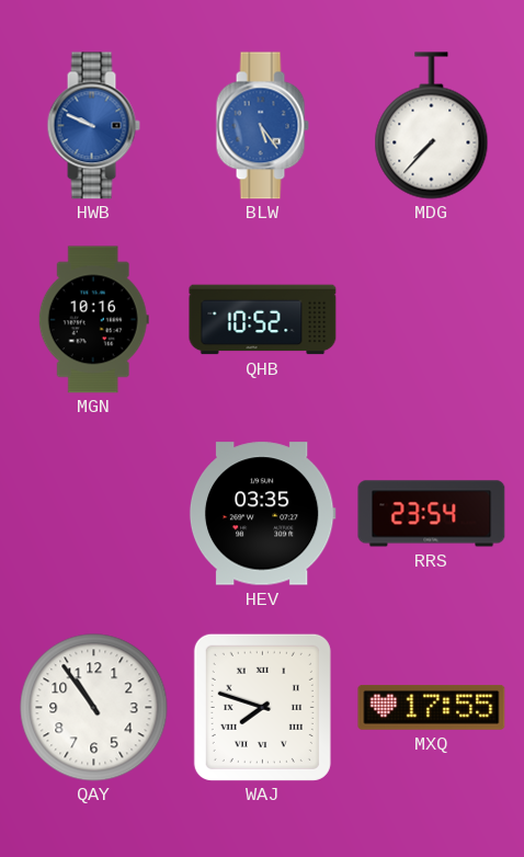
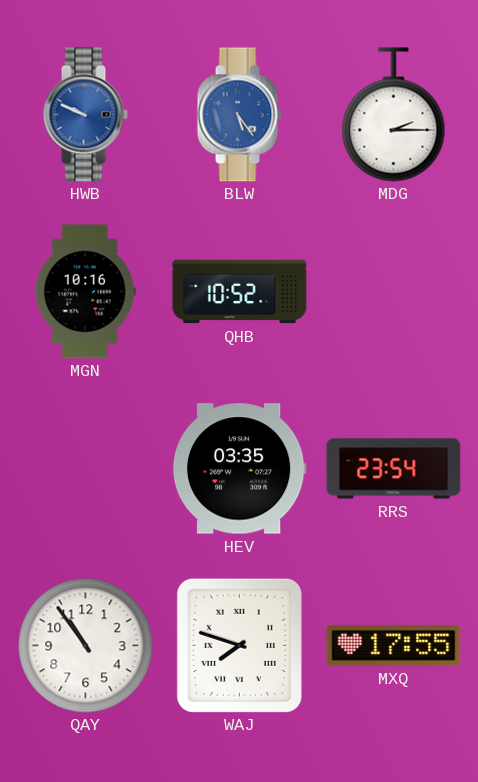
MDG: 7:37 -> 2:15 (394, 115)
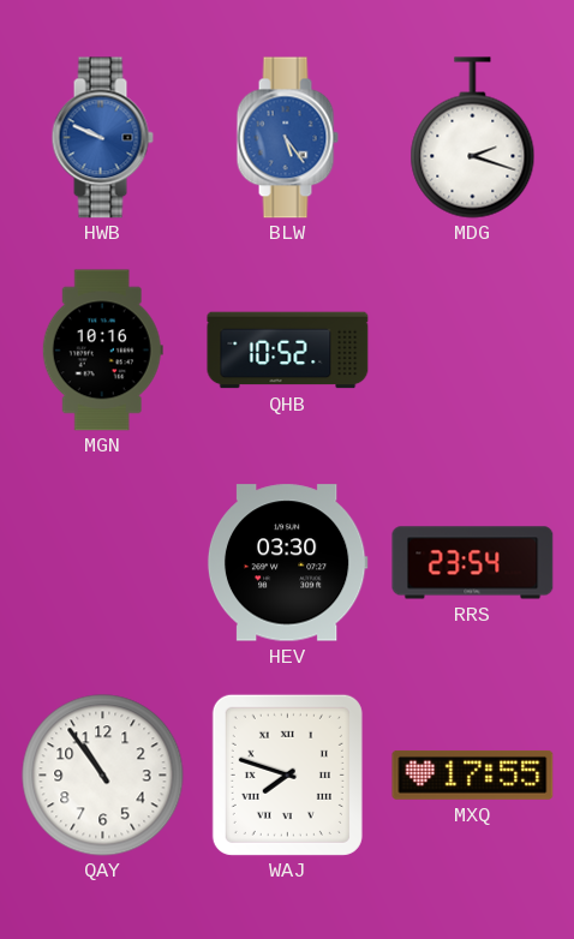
MDG: 2:15 -> 2:18 (473, 138)
HEV: 03:35 -> 03:30 (287, 563)
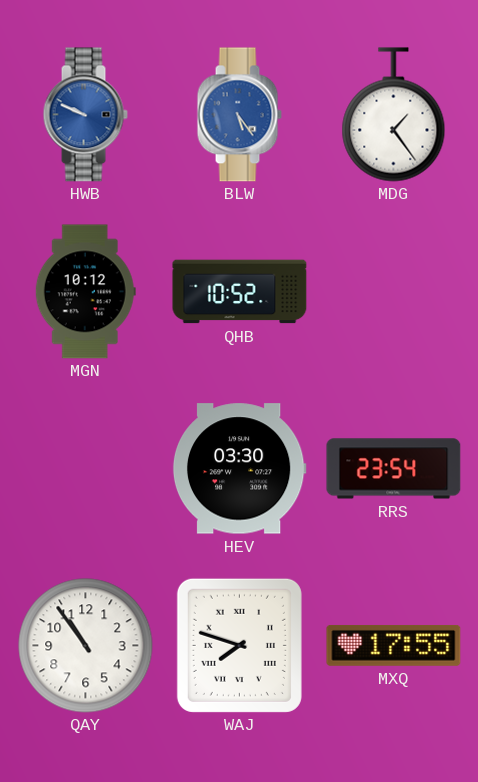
MDG: 2:18 -> 1:24 (394, 115)
MGN: 10:16 -> 10:12 (85, 292)
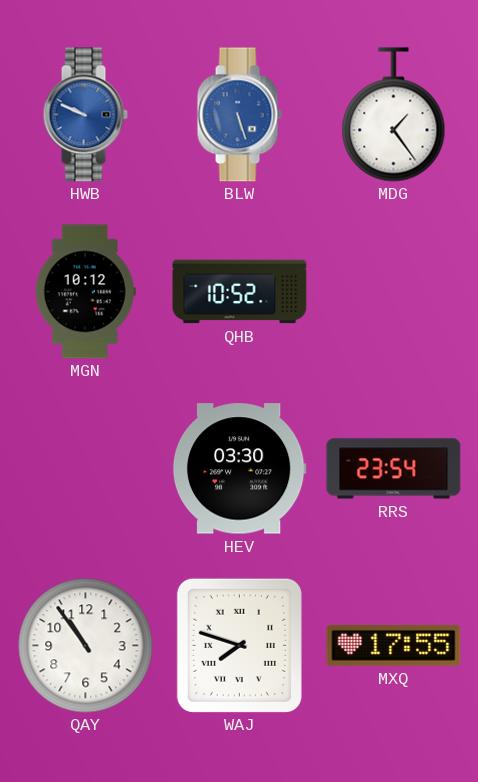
BLW: 5:24 -> 5:27 (239, 115)
